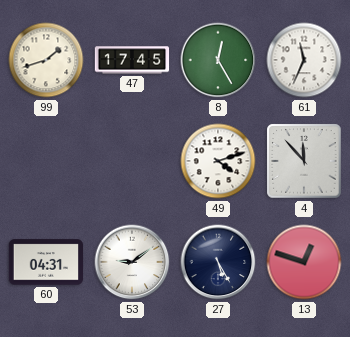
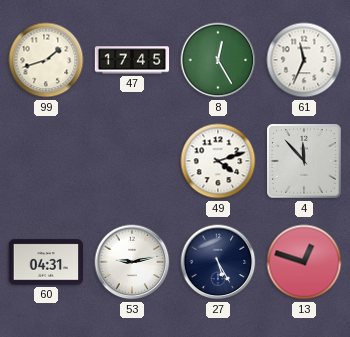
53: 9:09 -> 9:13 (132, 262)
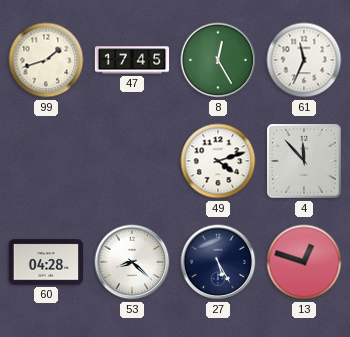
60: 04:31 -> 04:28 (46, 262)
53: 9:13 -> 8:22 (132, 262)
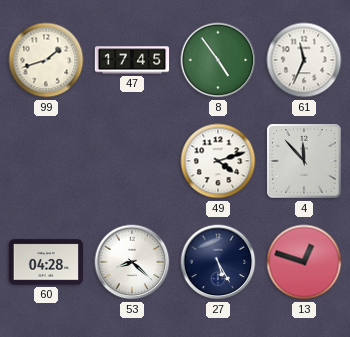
8: 12:25 -> 4:54 (218, 60)
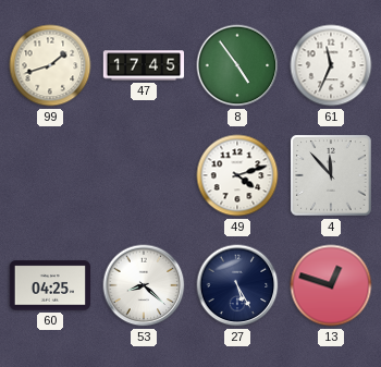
60: 04:28 -> 04:25 (50, 285)
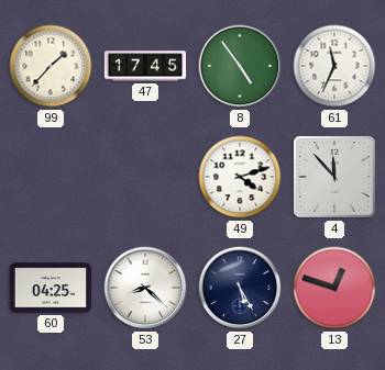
99: 1:42 -> 1:37 (51, 66)
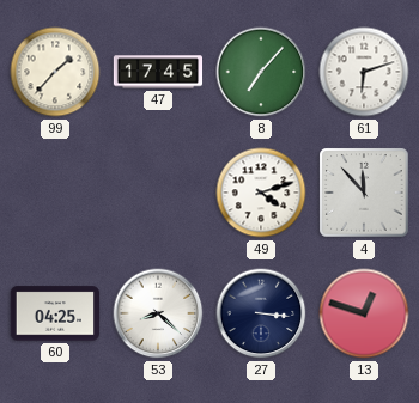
8: 4:54 -> 7:07 (261, 72)
61: 11:34 -> 6:12 (364, 72)
27: 5:25 -> 3:16 (261, 313)
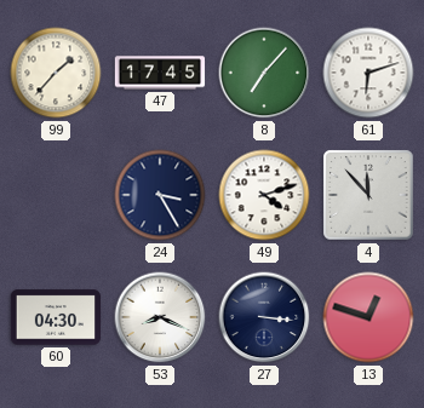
24: none -> 3:25 (160, 195)
60: 04:25 -> 04:30 (56, 317)
53: 8:22 -> 8:19 (160, 317)
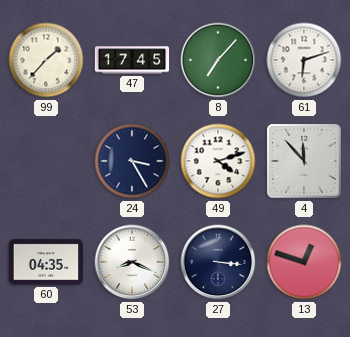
60: 04:30 -> 04:35 (46, 262)
